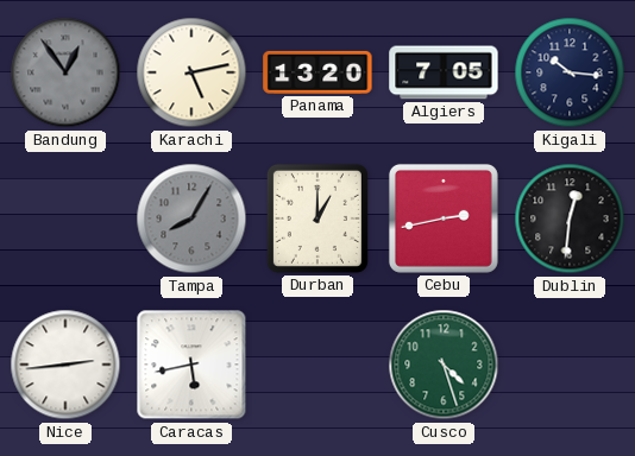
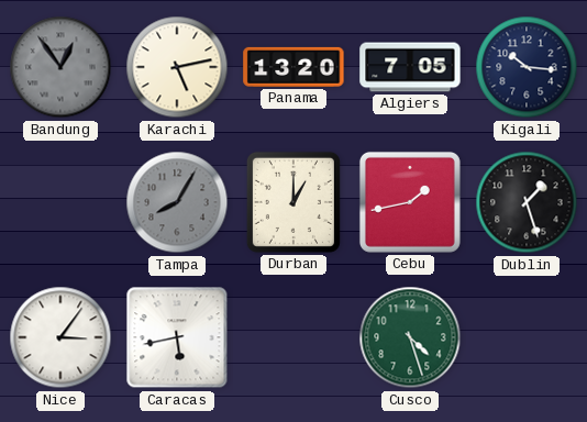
Cebu: 2:43 -> 1:43 (410, 202)
Dublin: 12:31 -> 1:27 (527, 202)
Nice: 2:44 -> 3:06 (60, 337)
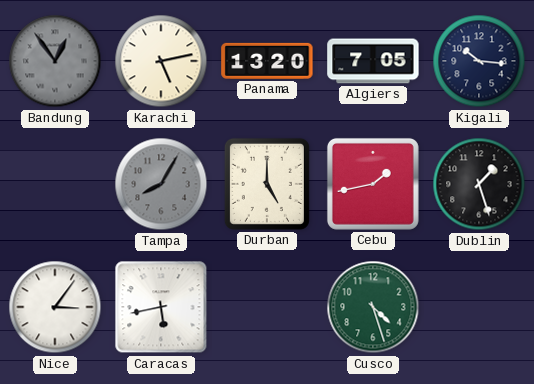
Durban: 1:00 -> 5:00 (267, 184)
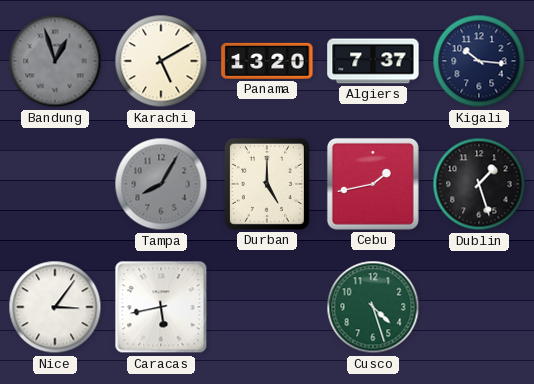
Bandung: 12:54 -> 12:57 (55, 61)
Karachi: 5:13 -> 5:10 (161, 61)
Algiers: 7:05 -> 7:37 (373, 61)
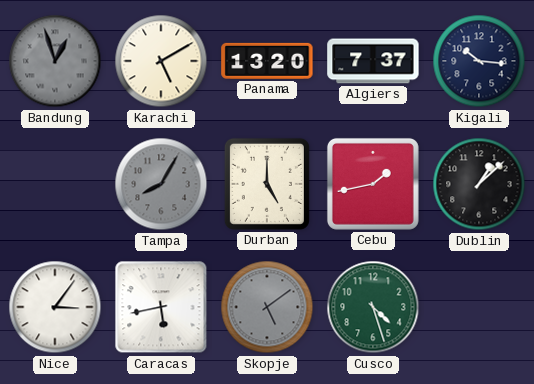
Dublin: 1:27 -> 1:08 (479, 184)
Skopje: none -> 5:09 (267, 307)
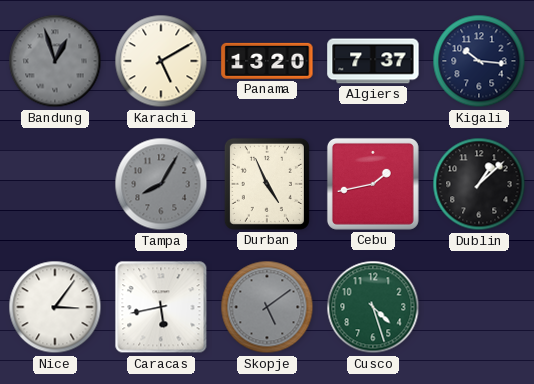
Durban: 5:00 -> 4:56 (267, 184)
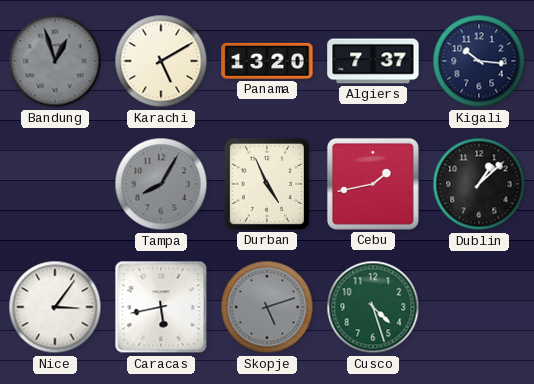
Skopje: 5:09 -> 5:12 (267, 307)
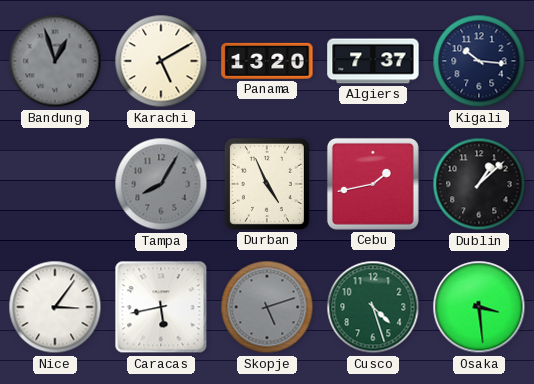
Osaka: none -> 3:29 (479, 307)
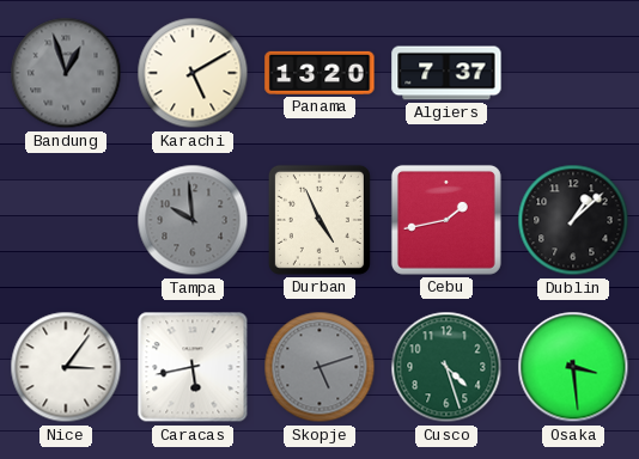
Kigali: 10:16 -> none (479, 61)
Tampa: 8:05 -> 9:59 (193, 220)
